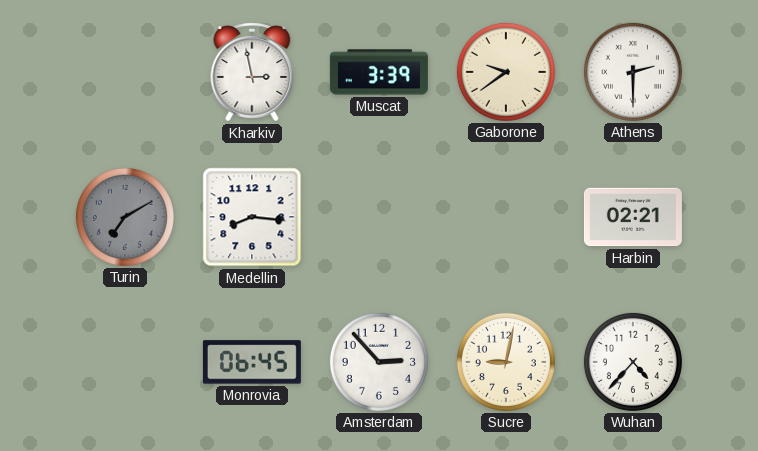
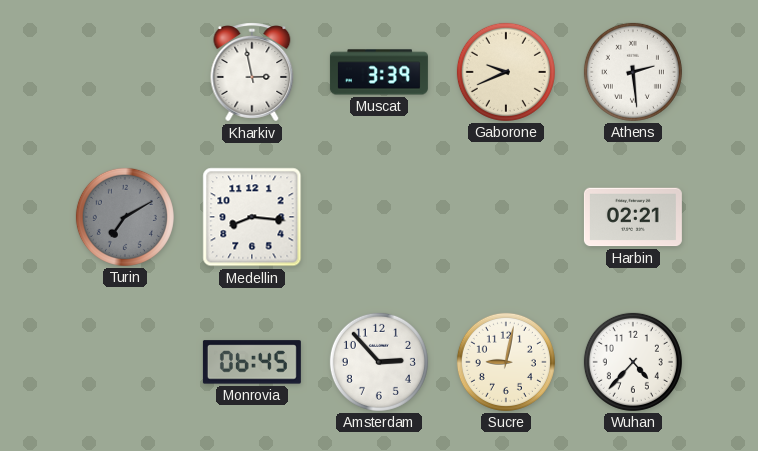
Gaborone: 9:39 -> 9:41 (506, 72)
Athens: 2:30 -> 2:29 (633, 72)
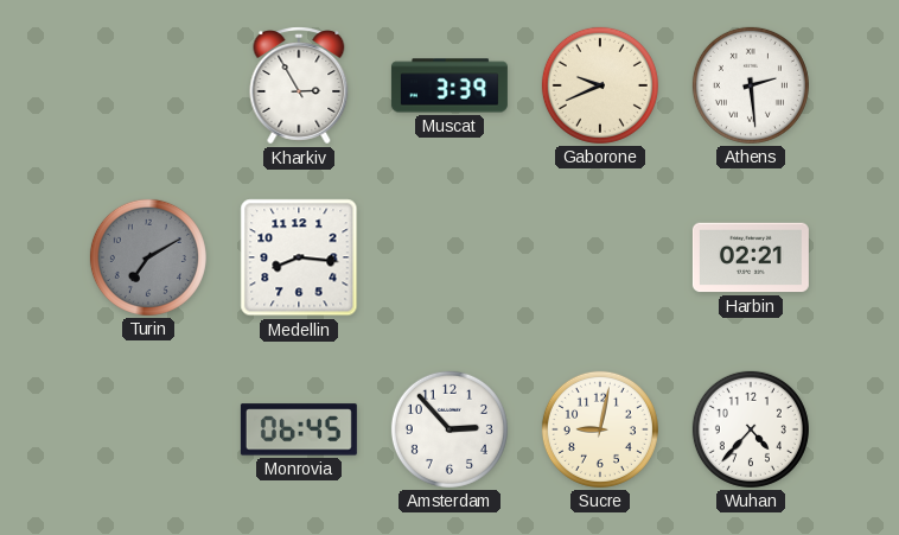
Kharkiv: 2:58 -> 2:55 (299, 85)
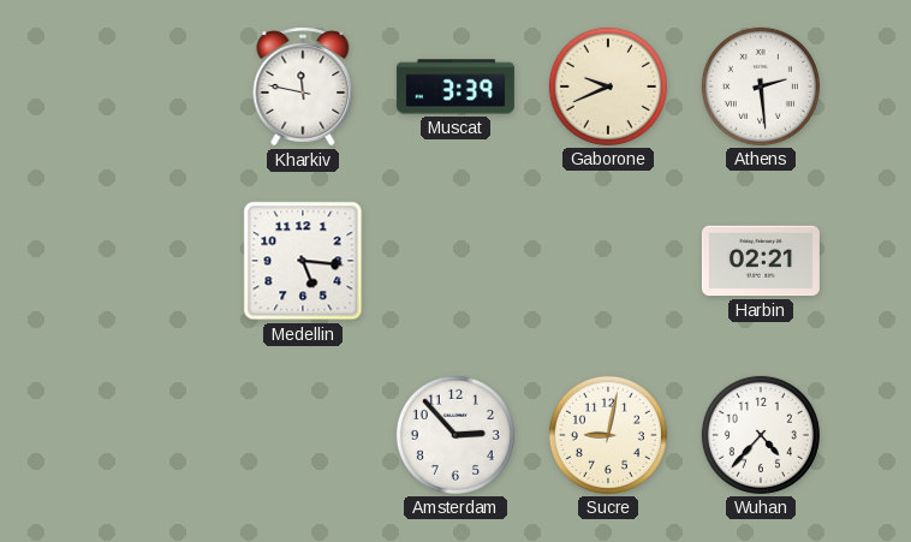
Kharkiv: 2:55 -> 11:47 (303, 87)
Turin: 7:10 -> none (148, 257)
Medellin: 8:16 -> 5:16 (303, 261)
Monrovia: 06:45 -> none (299, 429)
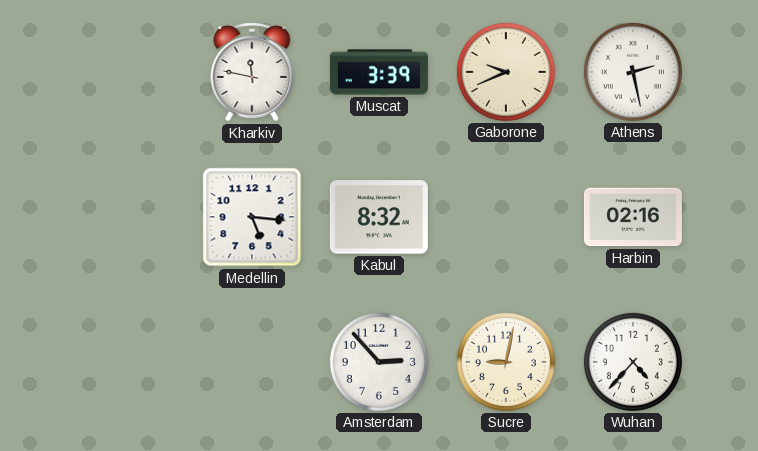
Athens: 2:29 -> 2:28 (633, 72)
Kabul: none -> 8:32 (379, 217)
Harbin: 02:21 -> 02:16 (633, 217)
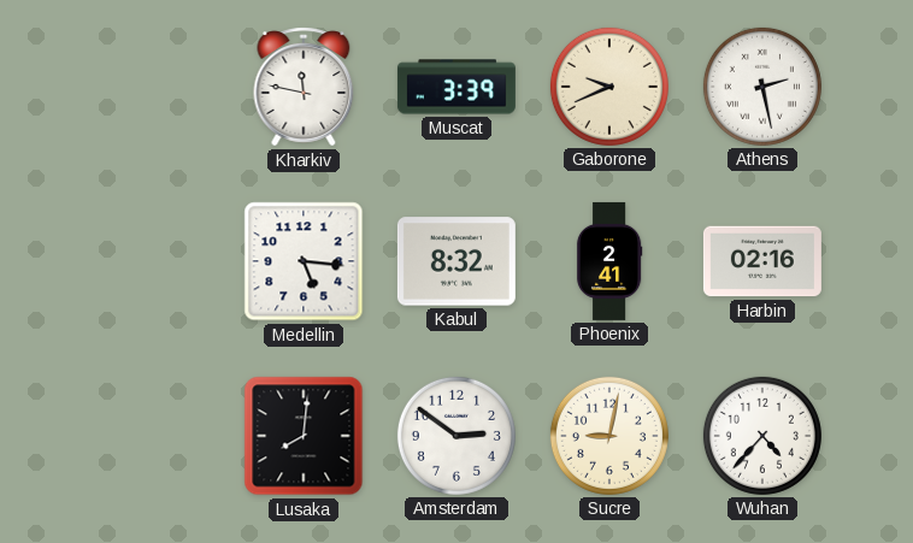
Phoenix: none -> 2:41 (609, 261)
Lusaka: none -> 8:01 (304, 436)
Amsterdam: 2:53 -> 2:51 (456, 436)
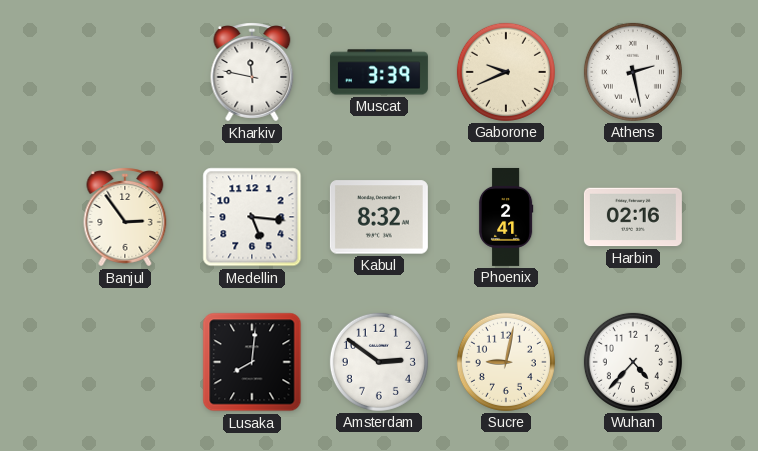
Banjul: none -> 2:54 (125, 217)
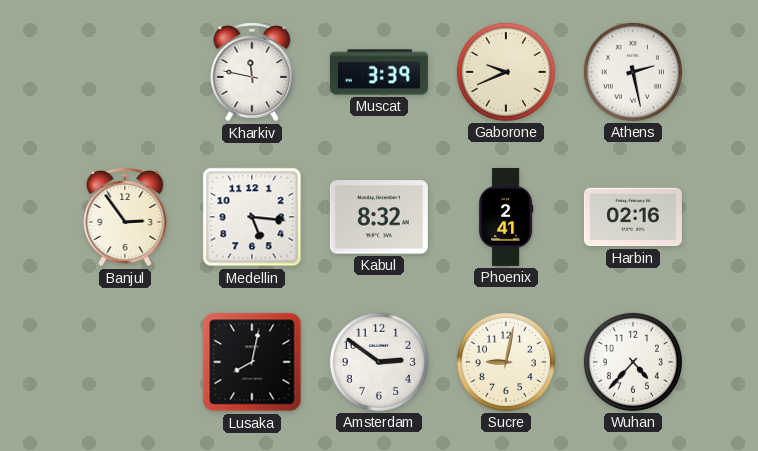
Lusaka: 8:01 -> 8:02 (252, 362)
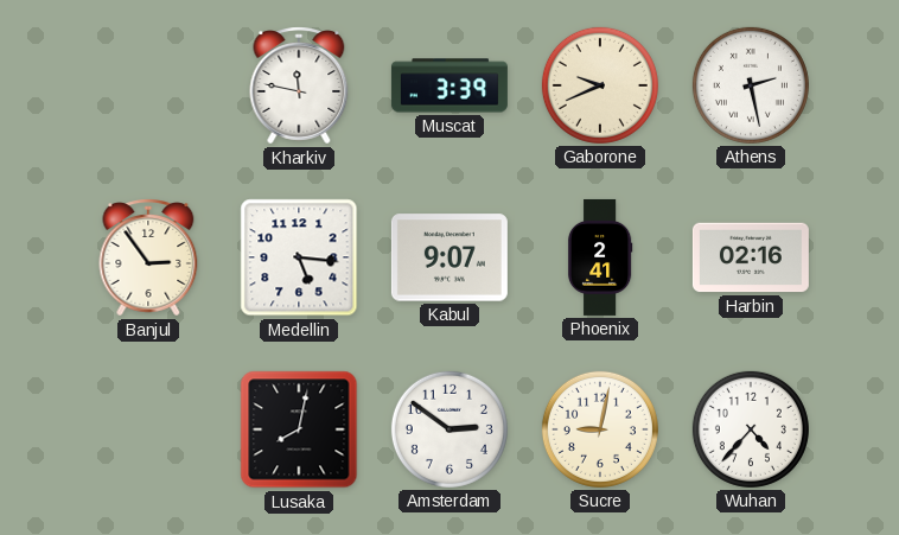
Kabul: 8:32 -> 9:07 (449, 257)
